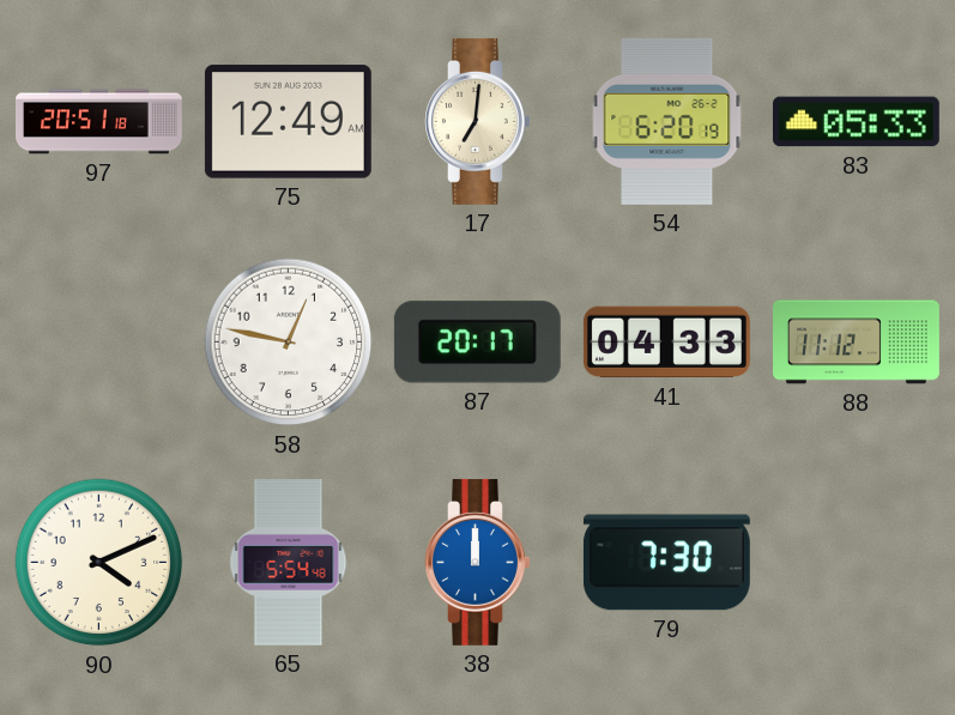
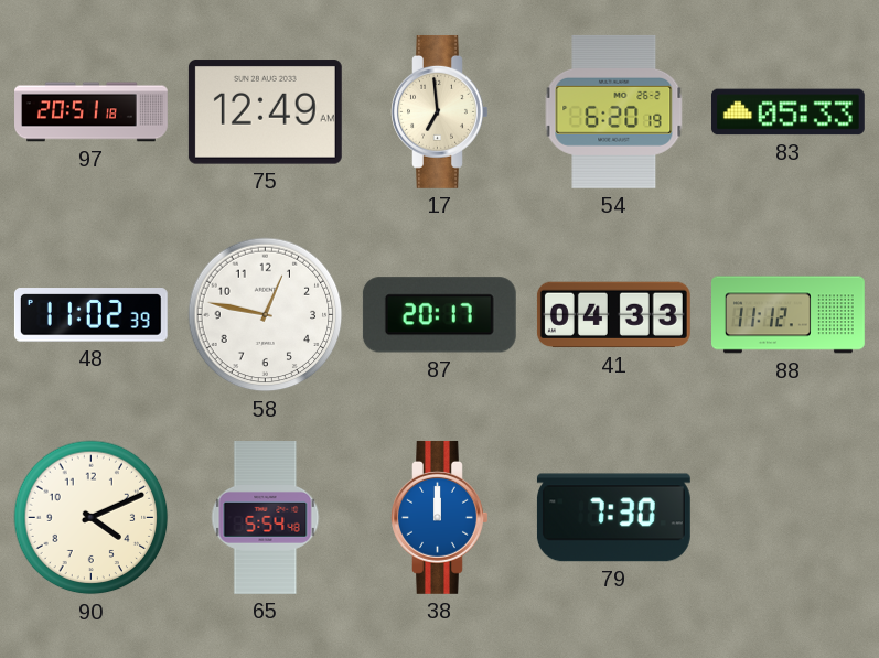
17: 7:01 -> 6:59 (440, 111)
48: none -> 11:02 (90, 315)
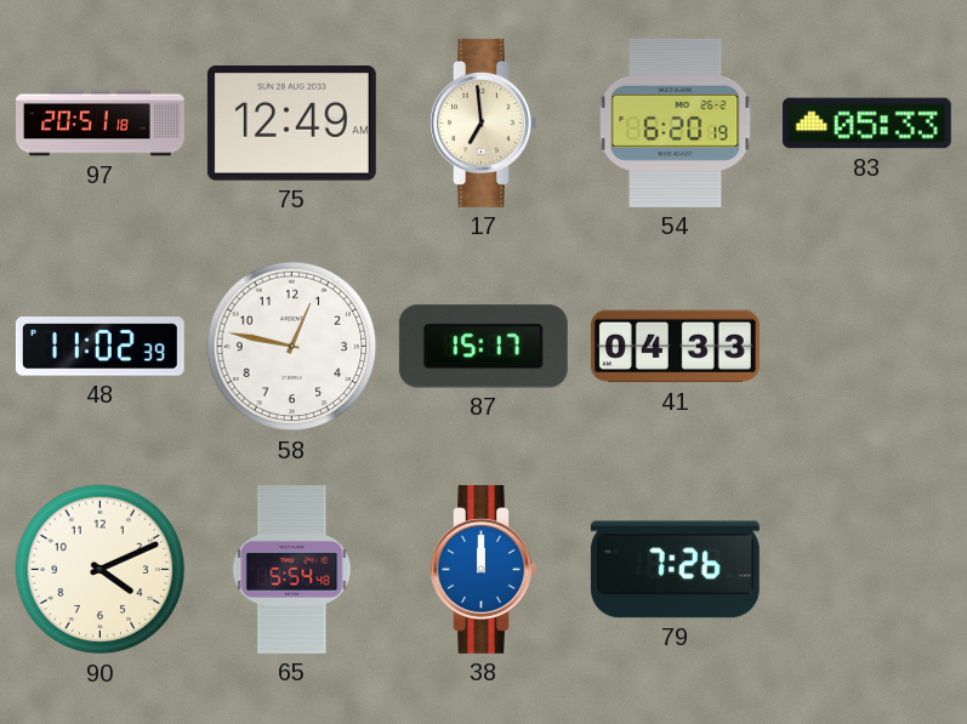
87: 20:17 -> 15:17 (483, 347)
88: 11:12 -> none (789, 315)
79: 7:30 -> 7:26 (675, 570)
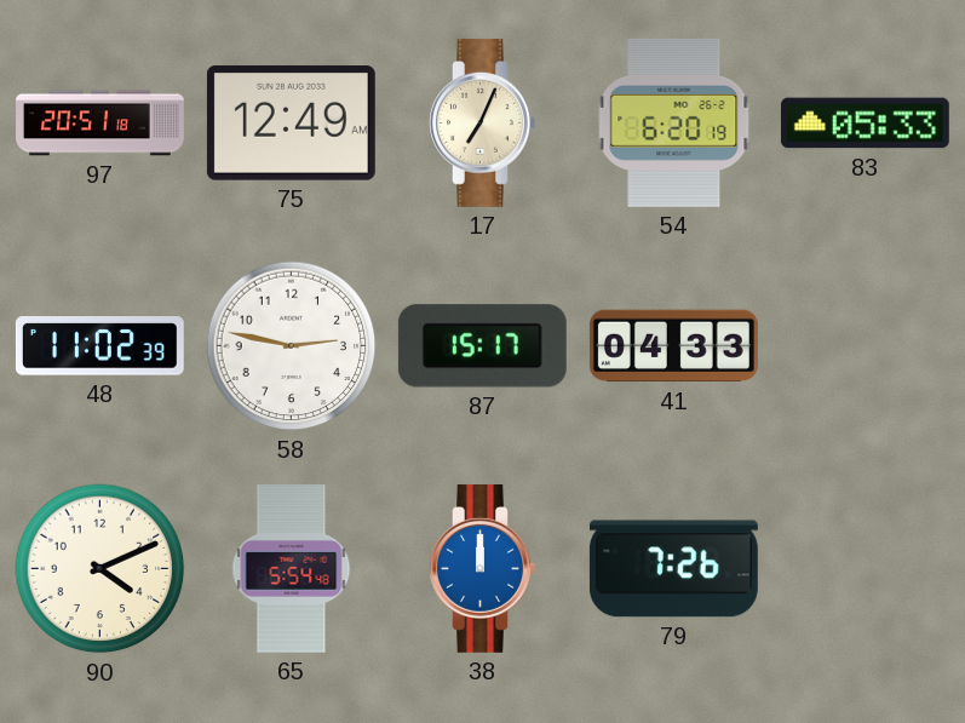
17: 6:59 -> 7:04 (483, 122)
58: 12:47 -> 2:47 (292, 346)
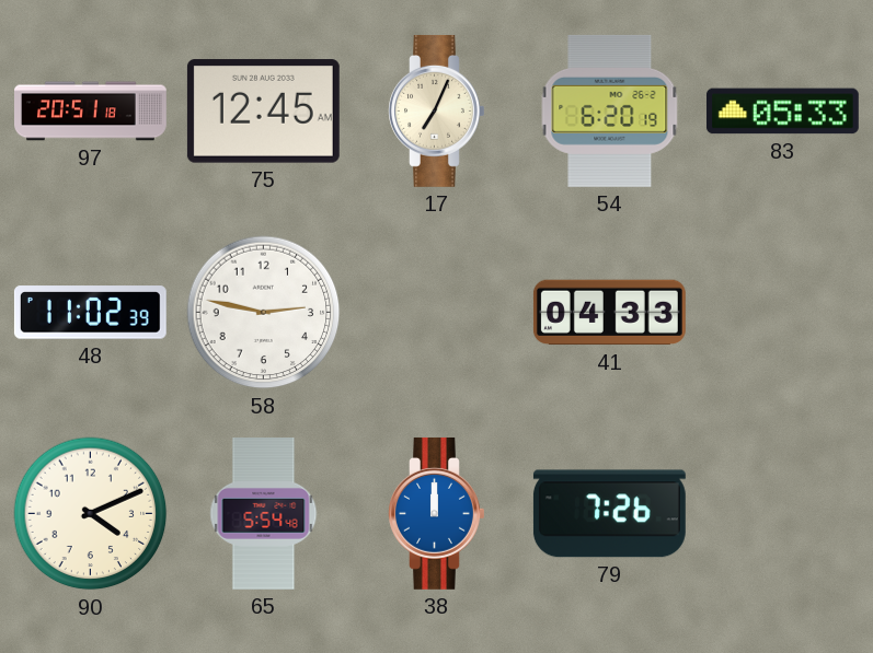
75: 12:49 -> 12:45 (263, 112)
87: 15:17 -> none (482, 346)
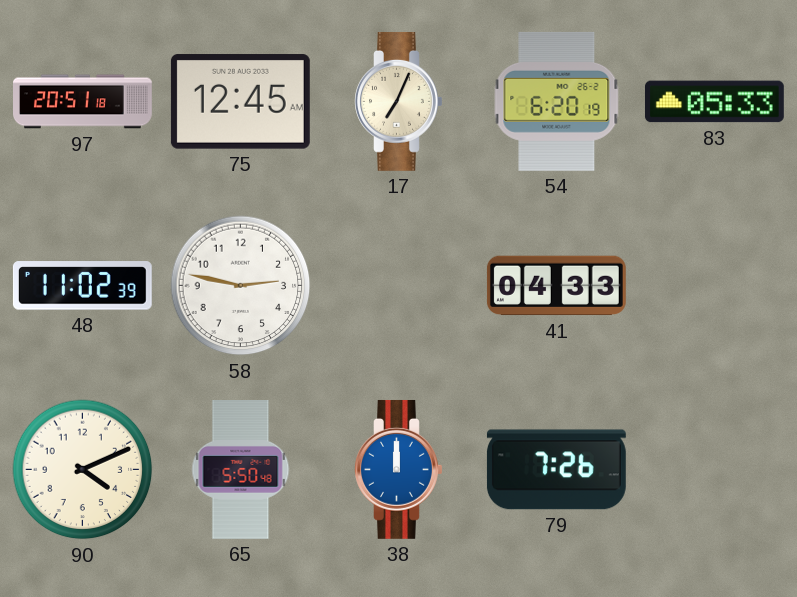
65: 5:54 -> 5:50 (241, 470)
